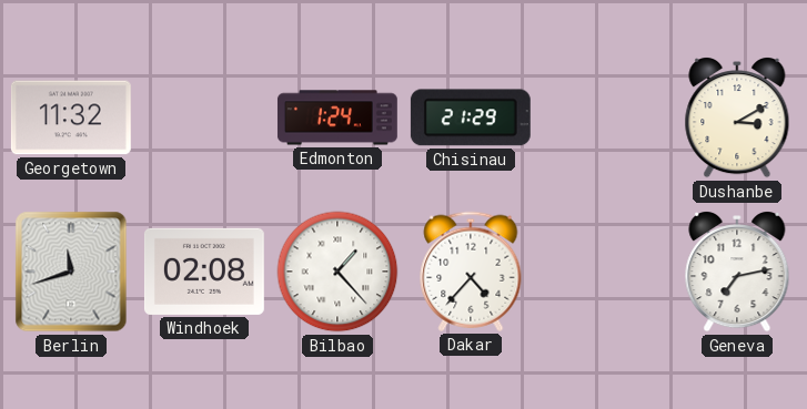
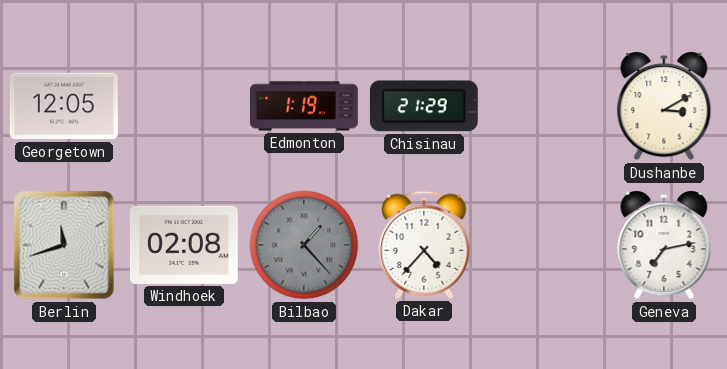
Georgetown: 11:32 -> 12:05 (64, 106)
Edmonton: 1:24 -> 1:19 (304, 106)
Bilbao dial: white -> grey (304, 245)
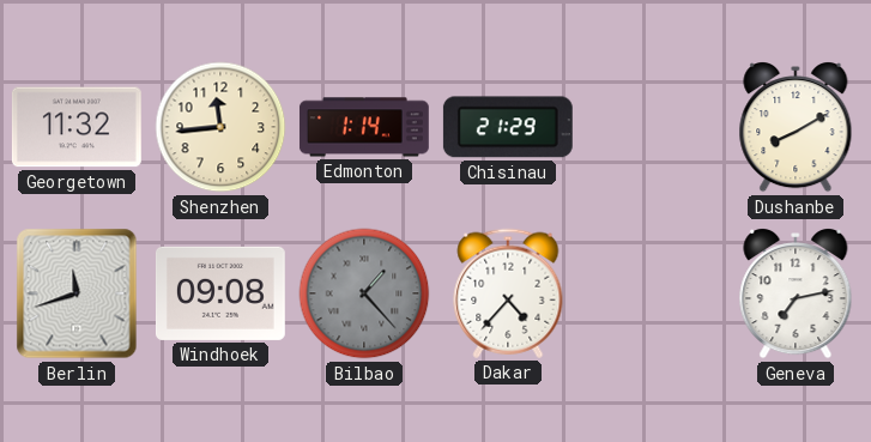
Georgetown: 12:05 -> 11:32 (77, 127)
Shenzhen: none -> 11:44 (220, 127)
Edmonton: 1:19 -> 1:14 (364, 127)
Dushanbe: 3:10 -> 8:10 (796, 128)
Windhoek: 02:08 -> 09:08 (220, 293)
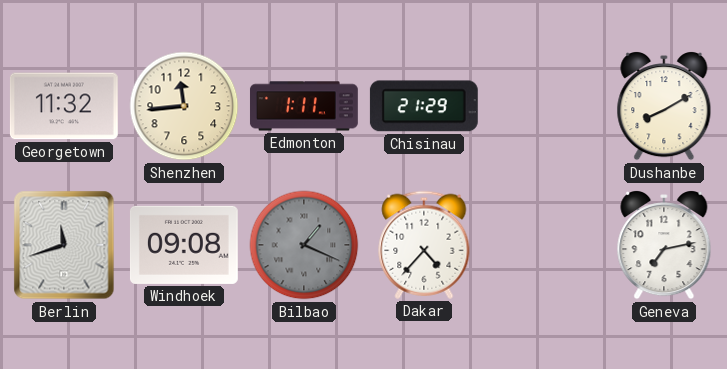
Edmonton: 1:14 -> 1:11 (304, 106)
Bilbao: 1:23 -> 1:19 (304, 245)
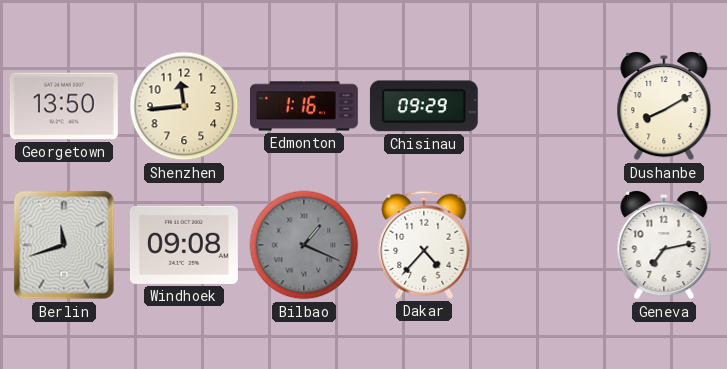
Georgetown: 11:32 -> 13:50 (64, 106)
Edmonton: 1:11 -> 1:16 (304, 106)
Chisinau: 21:29 -> 09:29 (424, 106)
